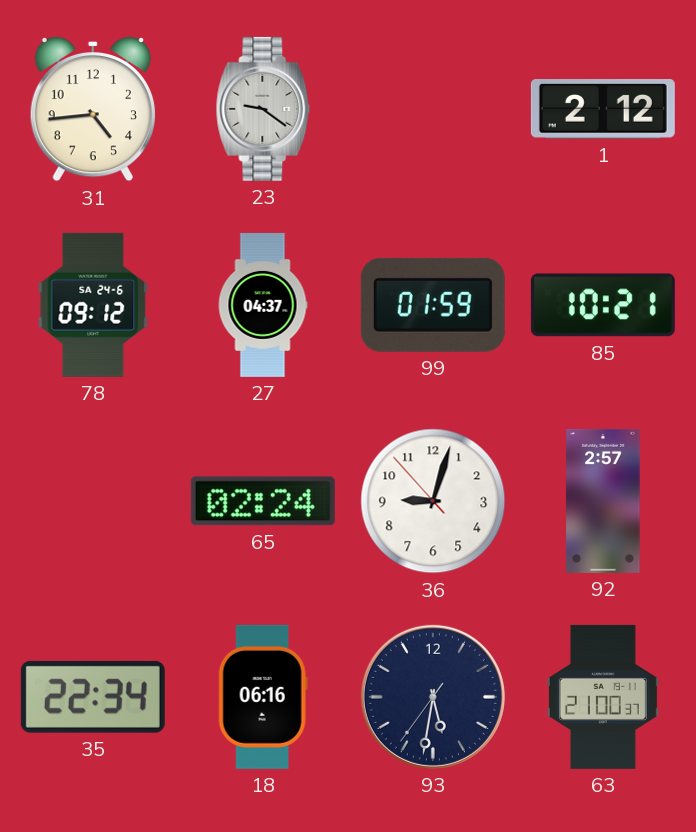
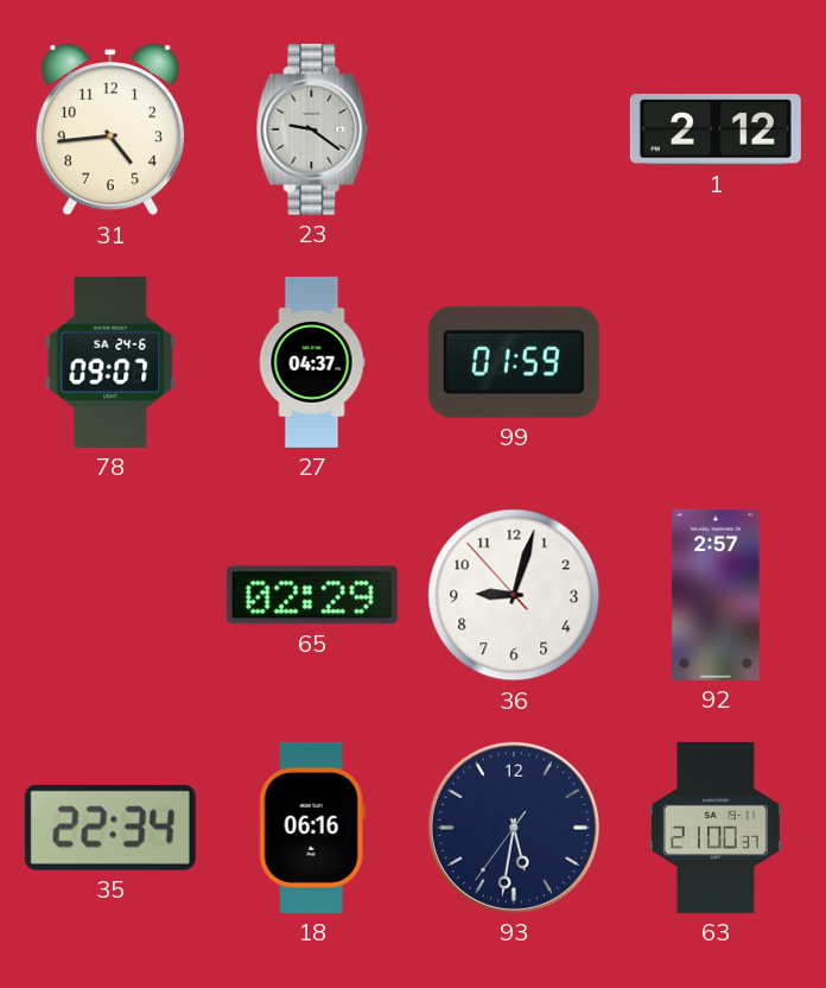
78: 09:12 -> 09:07 (110, 362)
85: 10:21 -> none (603, 305)
65: 02:24 -> 02:29 (312, 595)
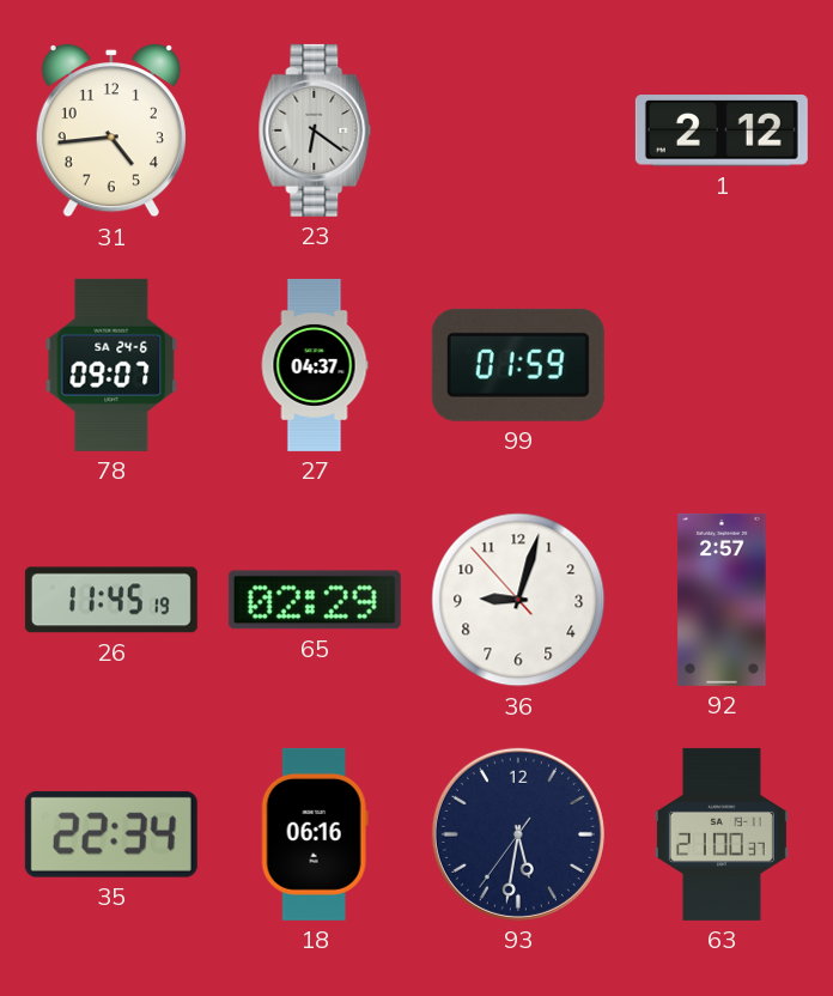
23: 9:21 -> 6:21 (315, 130)
26: none -> 11:45 (111, 600)
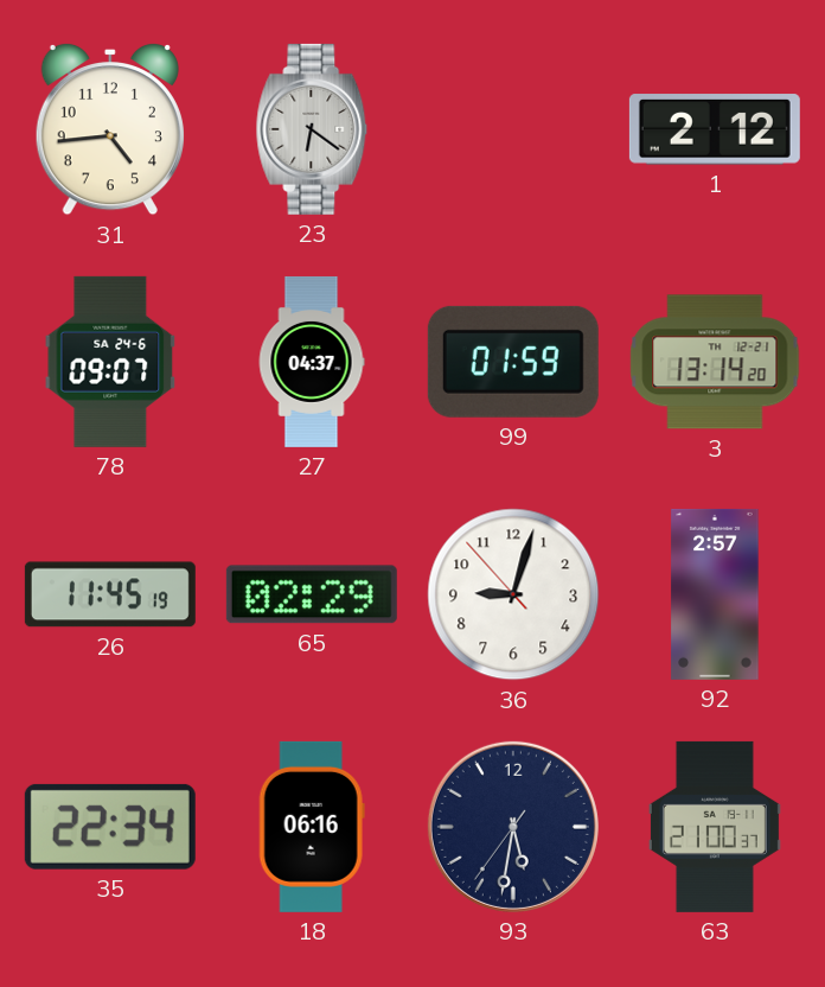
3: none -> 13:14 (715, 362)
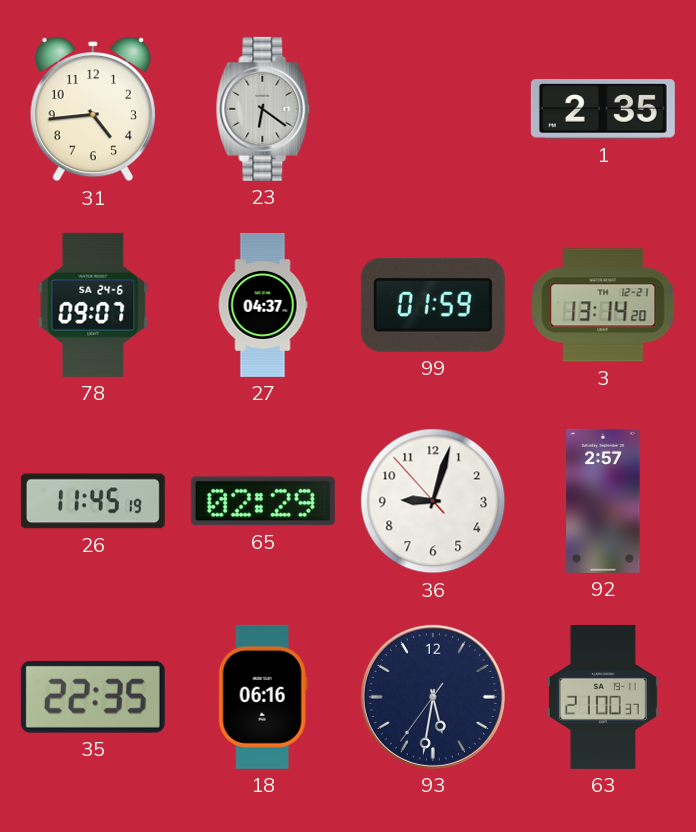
1: 2:12 -> 2:35 (603, 109)
35: 22:34 -> 22:35 (93, 697)
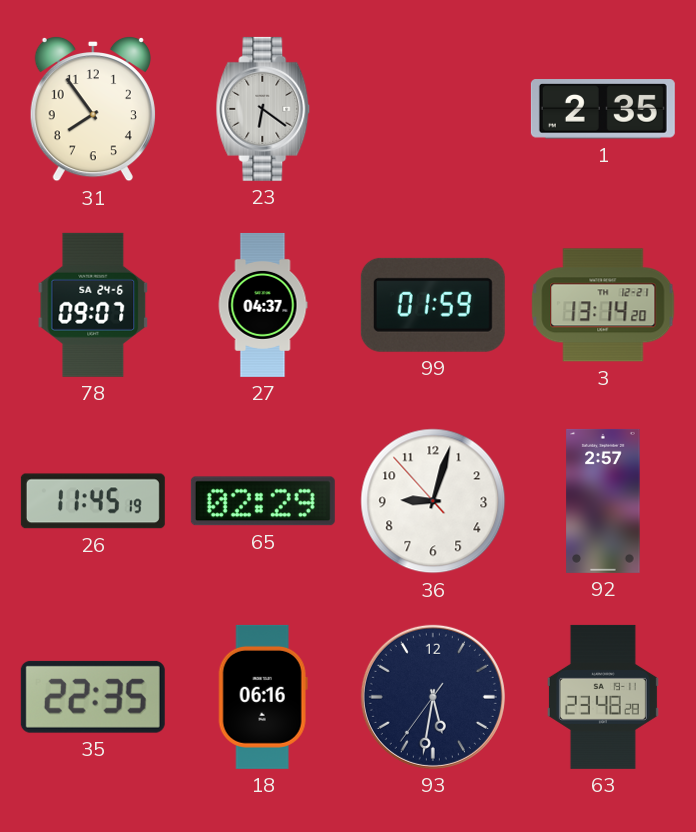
31: 4:44 -> 7:54 (93, 109)
63: 21:00 -> 23:48 (603, 697)
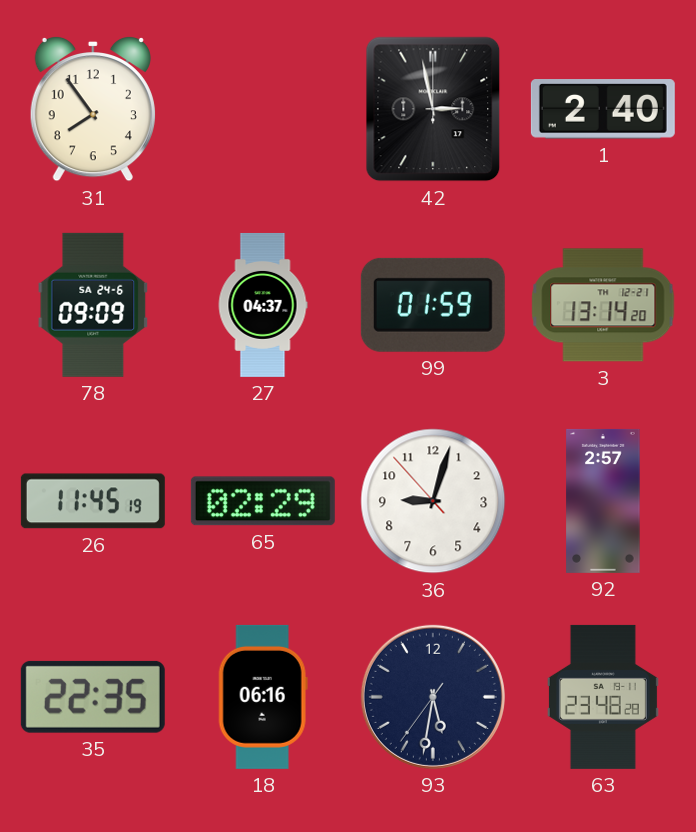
23: 6:21 -> none (263, 109)
42: none -> 2:58 (433, 109)
1: 2:35 -> 2:40 (603, 109)
78: 09:07 -> 09:09 (93, 305)
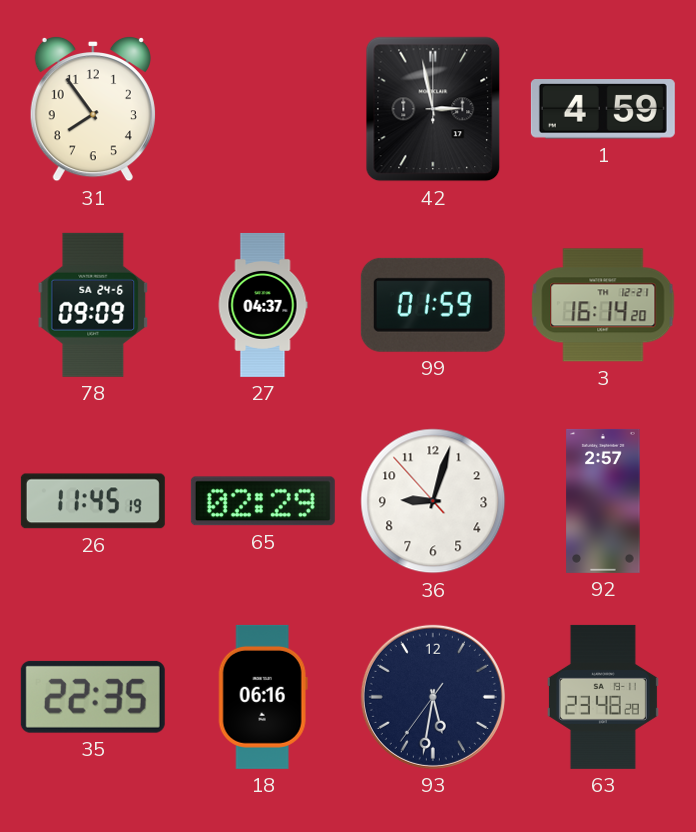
1: 2:40 -> 4:59 (603, 109)
3: 13:14 -> 16:14 (603, 305)
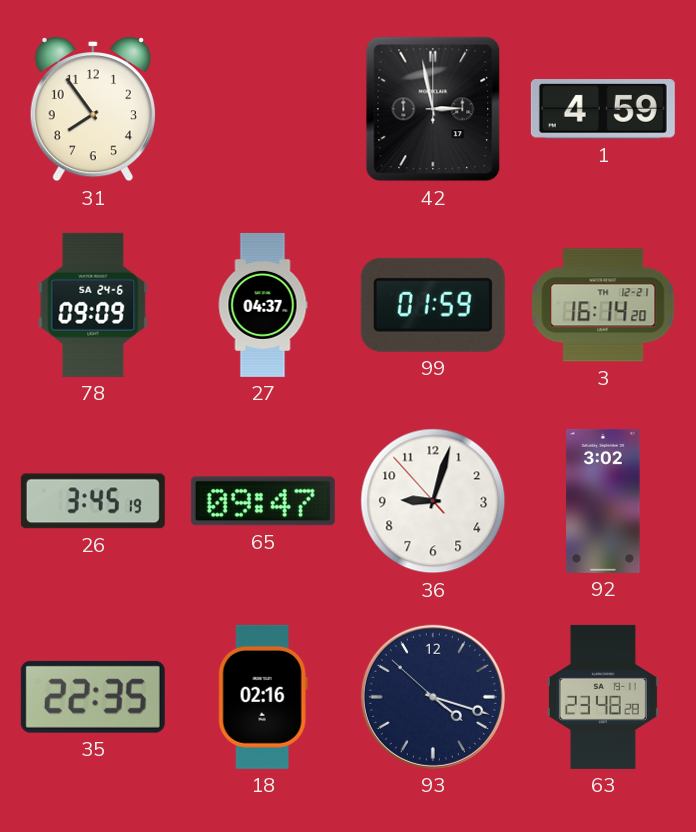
26: 11:45 -> 3:45 (93, 501)
65: 02:29 -> 09:47 (263, 501)
92: 2:57 -> 3:02 (603, 501)
18: 06:16 -> 02:16 (263, 697)
93: 5:31 -> 4:17 (433, 697)
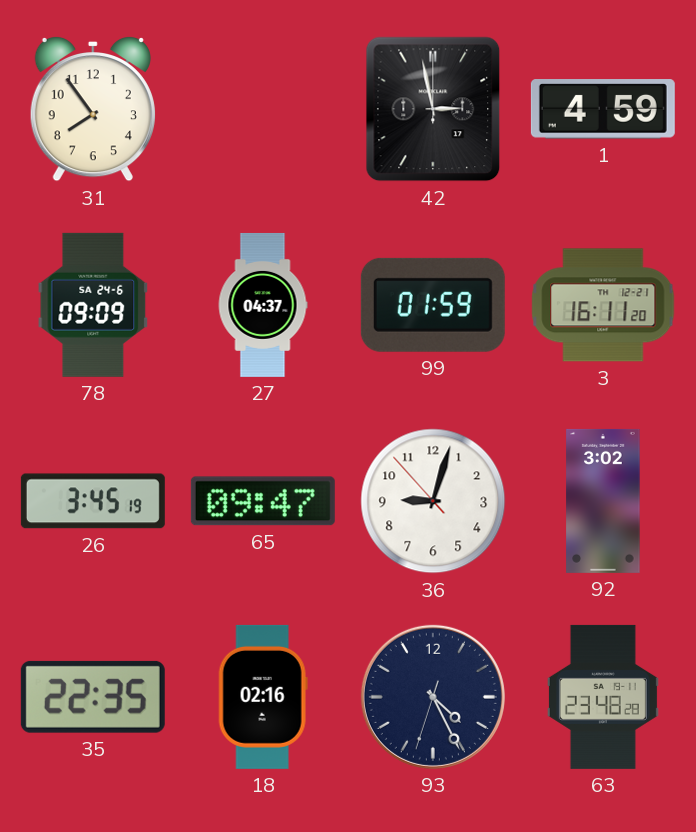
3: 16:14 -> 16:11 (603, 305)
93: 4:17 -> 4:25 (433, 697)
